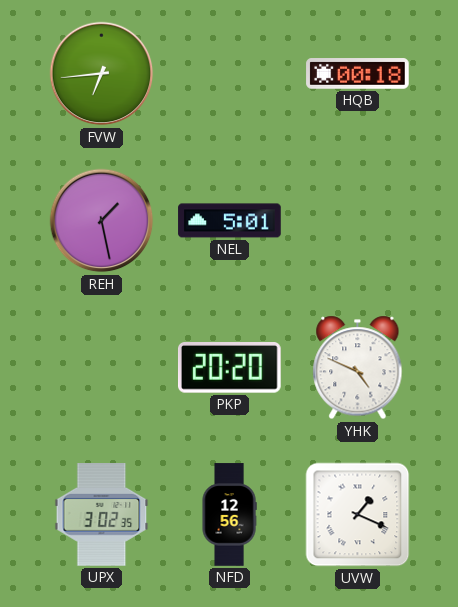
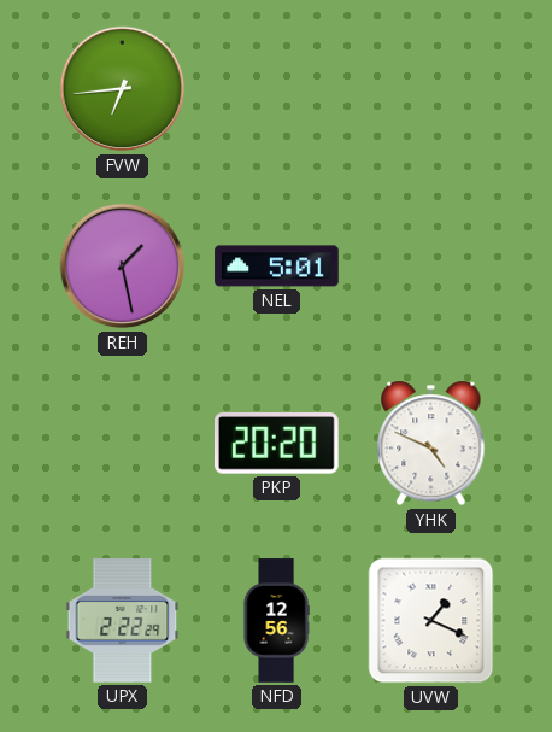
HQB: 00:18 -> none (358, 74)
UPX: 3:02 -> 2:22 (123, 621)
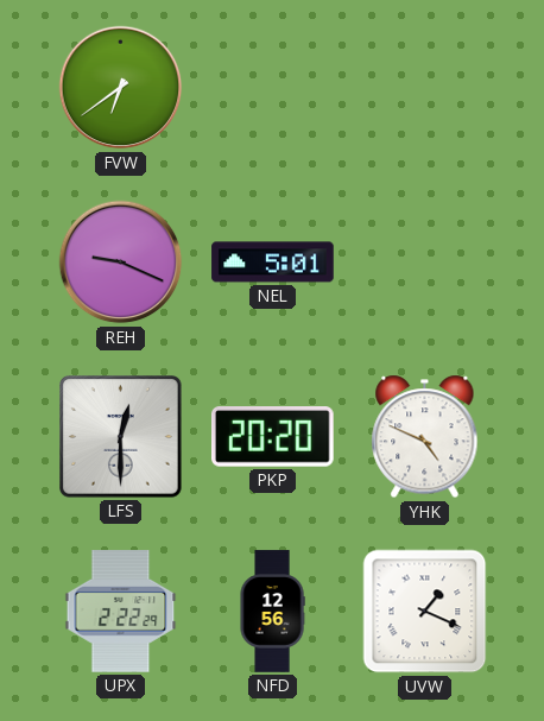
FVW: 6:44 -> 6:39 (121, 88)
REH: 1:28 -> 9:19 (121, 263)
LFS: none -> 12:30 (121, 437)
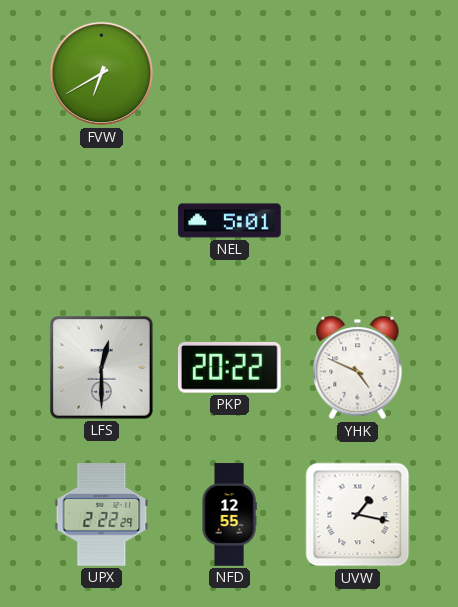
FVW: 6:39 -> 6:40 (102, 74)
REH: 9:19 -> none (121, 263)
PKP: 20:20 -> 20:22 (230, 368)
NFD: 12:56 -> 12:55 (229, 515)
UVW: 1:19 -> 1:17 (358, 515)
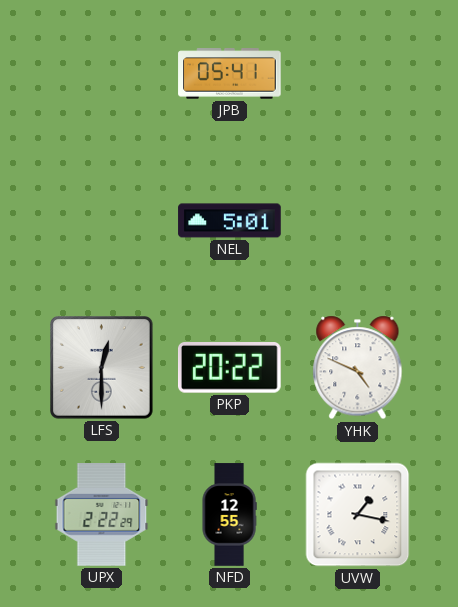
FVW: 6:40 -> none (102, 74)
JPB: none -> 05:41 (230, 74)
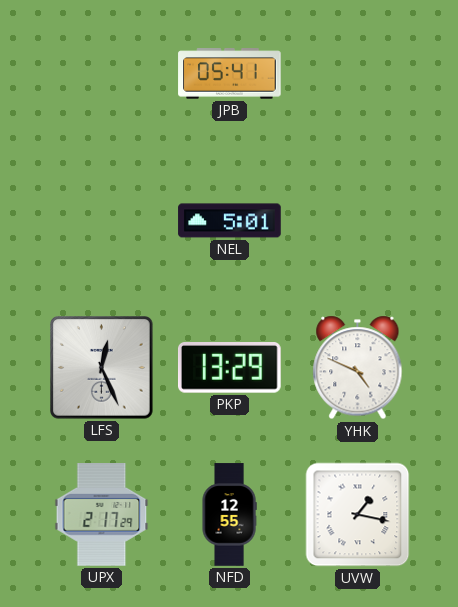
LFS: 12:30 -> 12:26 (102, 368)
PKP: 20:22 -> 13:29 (230, 368)
UPX: 2:22 -> 2:17 (102, 515)
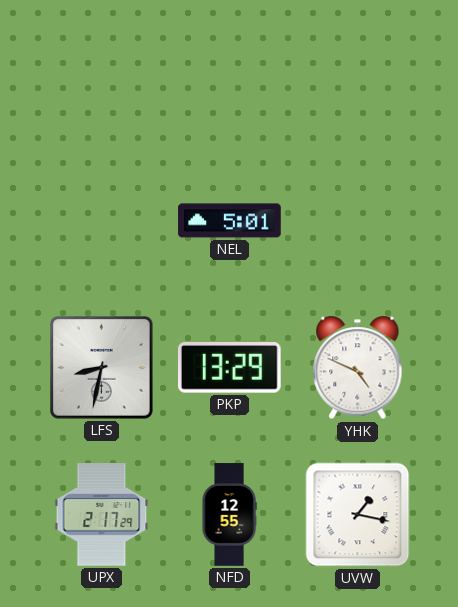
JPB: 05:41 -> none (230, 74)
LFS: 12:26 -> 8:32 (102, 368)
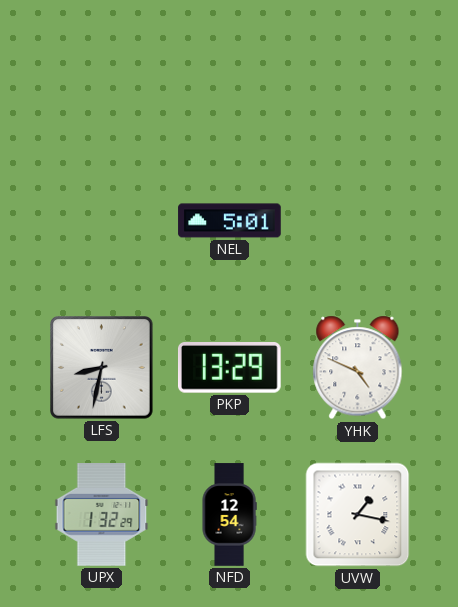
UPX: 2:17 -> 1:32 (102, 515)
NFD: 12:55 -> 12:54 (229, 515)
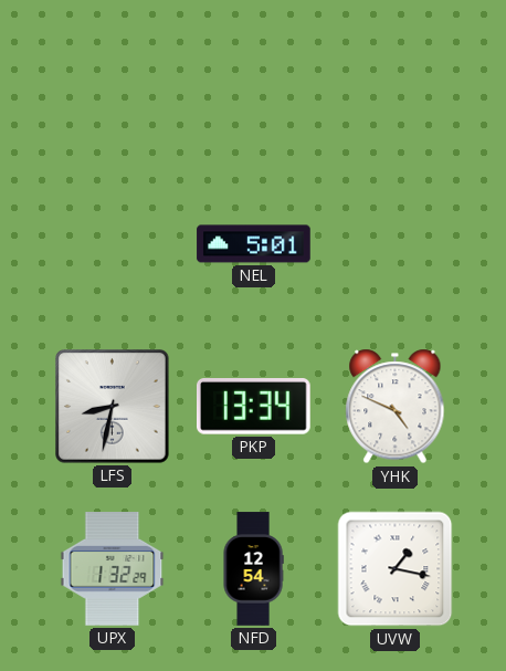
PKP: 13:29 -> 13:34 (254, 407)
